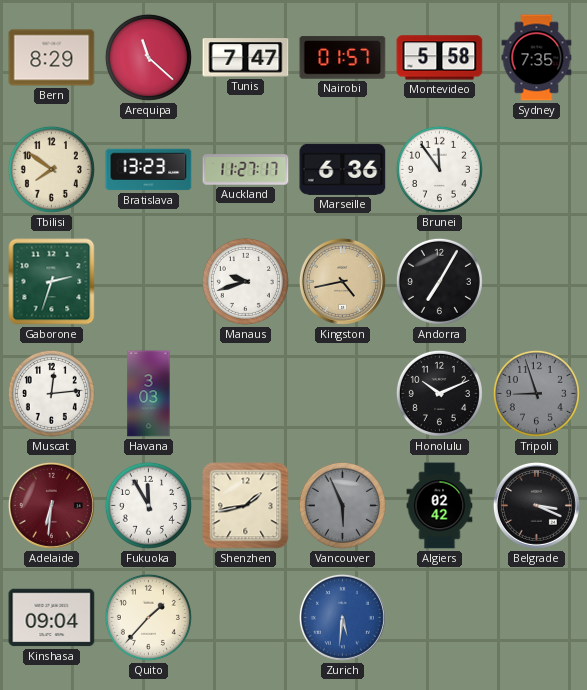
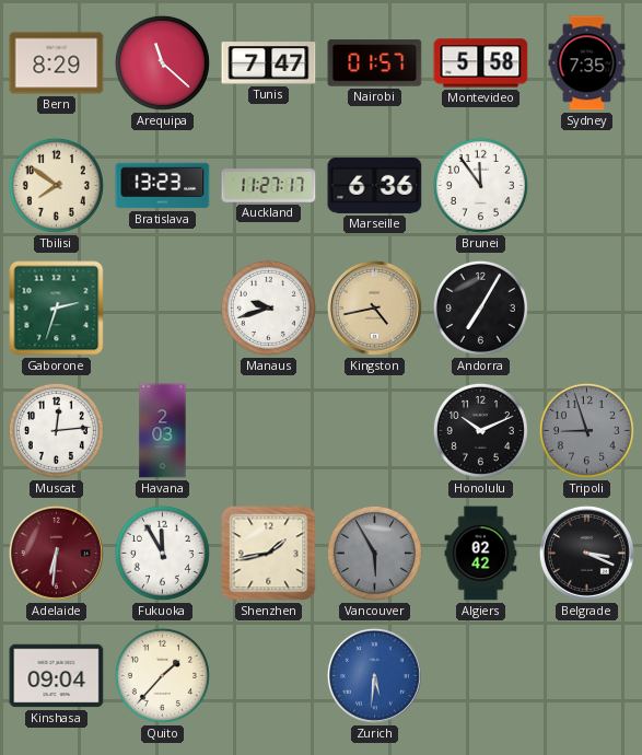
Havana: 3:03 -> 2:03 (163, 431)
Vancouver: 5:56 -> 5:55 (374, 553)
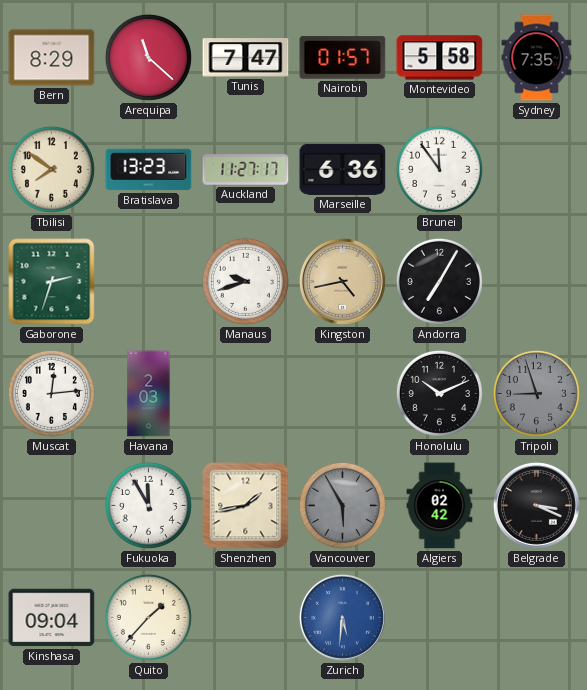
Adelaide: 6:31 -> none (56, 553)
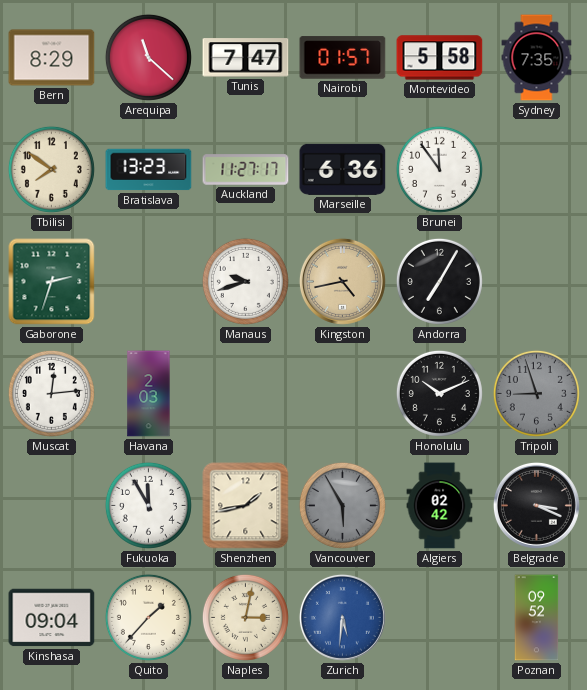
Naples: none -> 3:02 (245, 617)
Poznan: none -> 09:52 (537, 618)
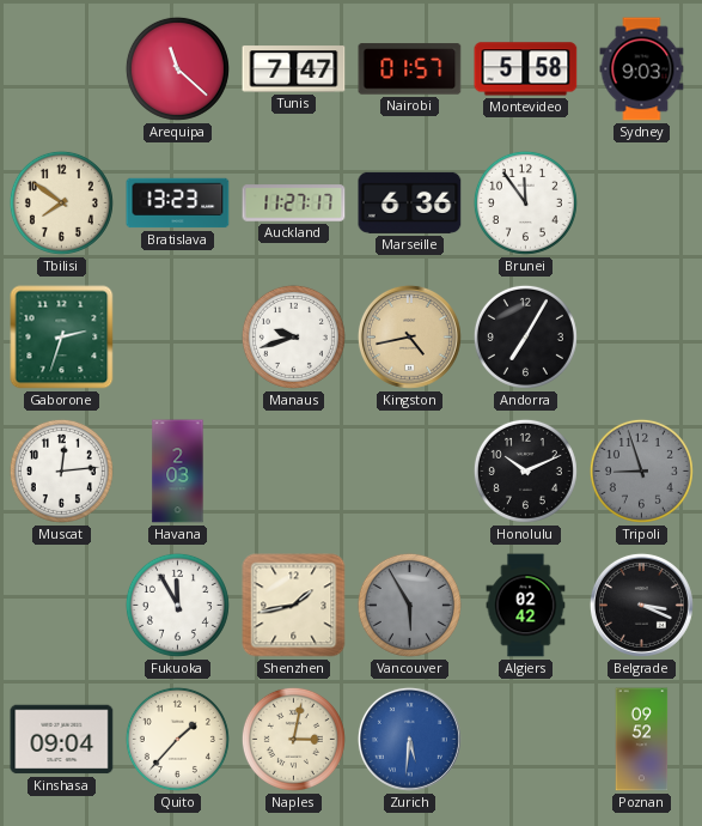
Bern: 8:29 -> none (52, 58)
Sydney: 7:35 -> 9:03 (642, 69)
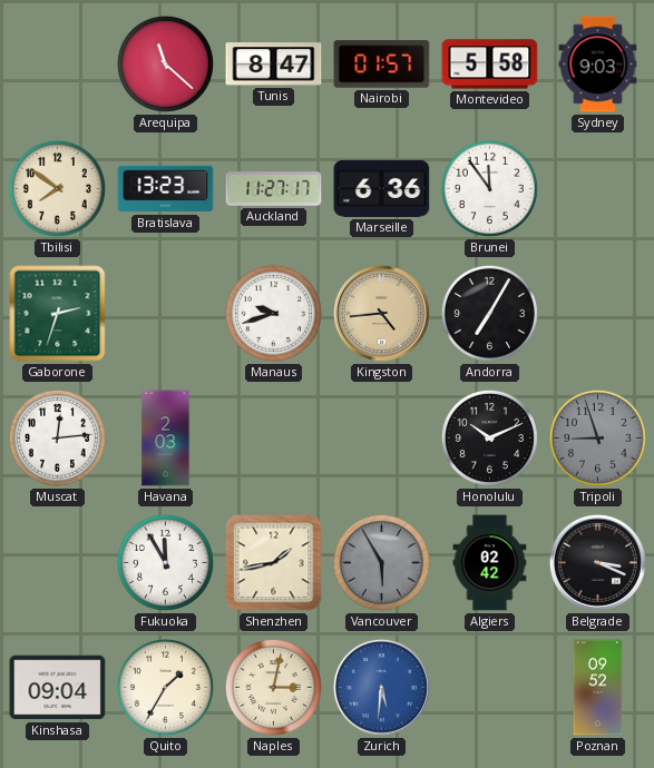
Tunis: 7:47 -> 8:47 (274, 65)
Kingston: 4:43 -> 4:44 (381, 313)
Quito: 1:37 -> 1:35 (165, 687)
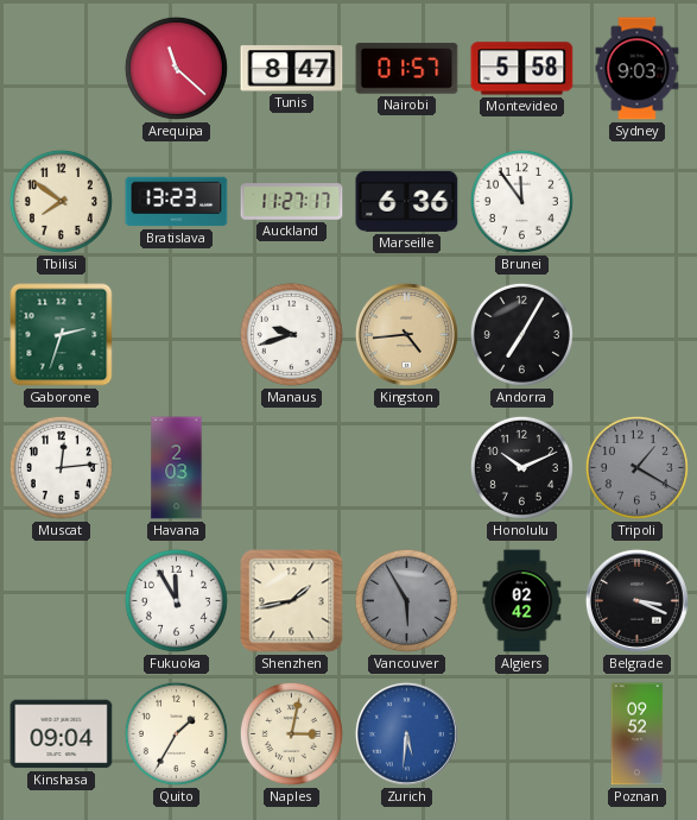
Tripoli: 8:57 -> 1:20 (636, 467)
